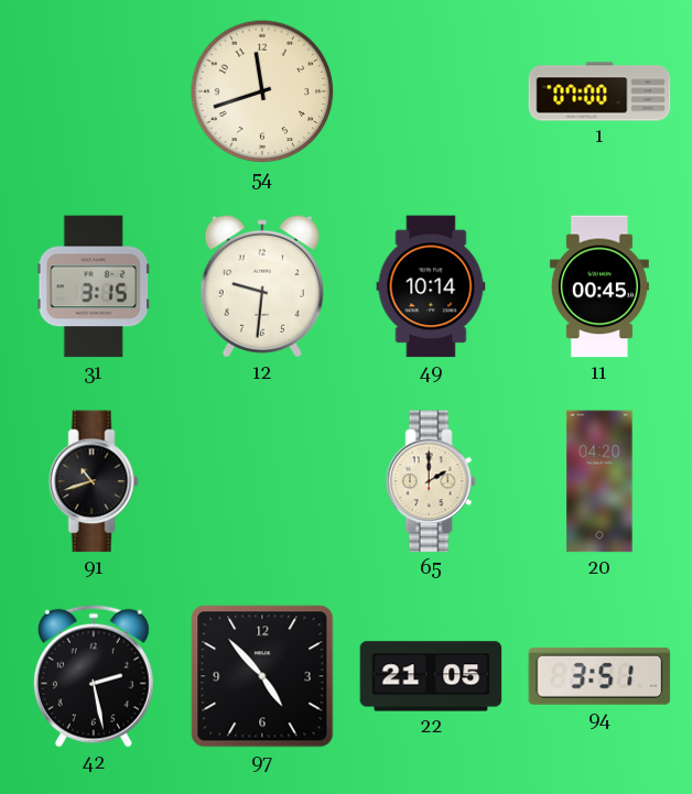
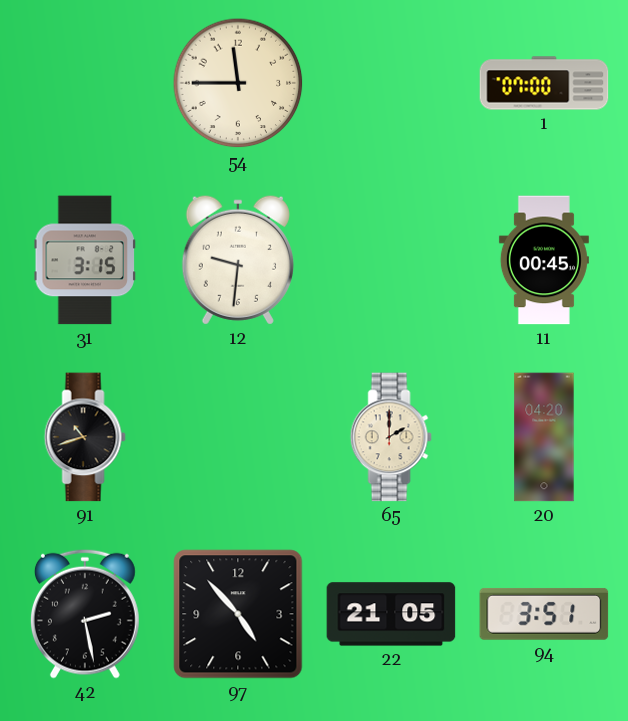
54: 11:42 -> 11:45 (238, 83)
49: 10:14 -> none (431, 286)
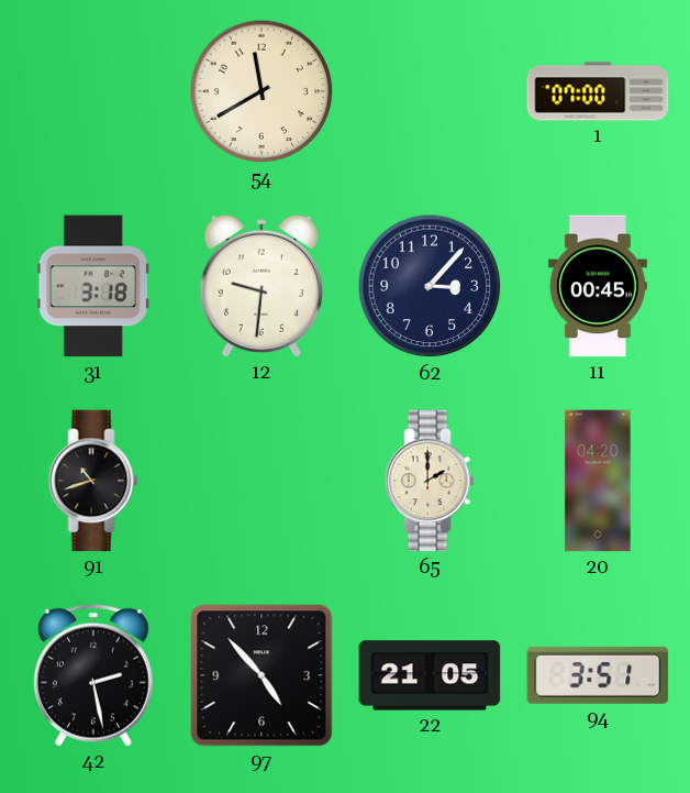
54: 11:45 -> 11:40 (261, 91)
31: 3:15 -> 3:18 (92, 286)
62: none -> 3:07 (430, 286)
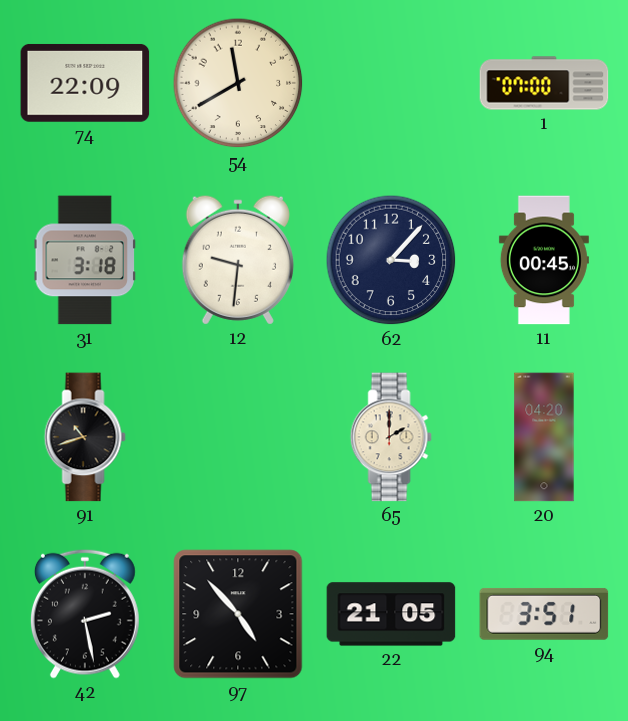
74: none -> 22:09 (85, 83)
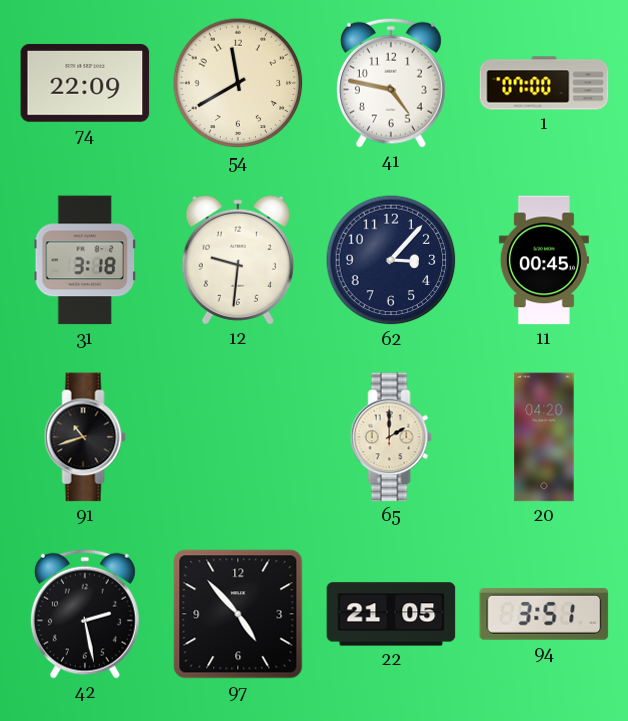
41: none -> 4:47 (391, 83)
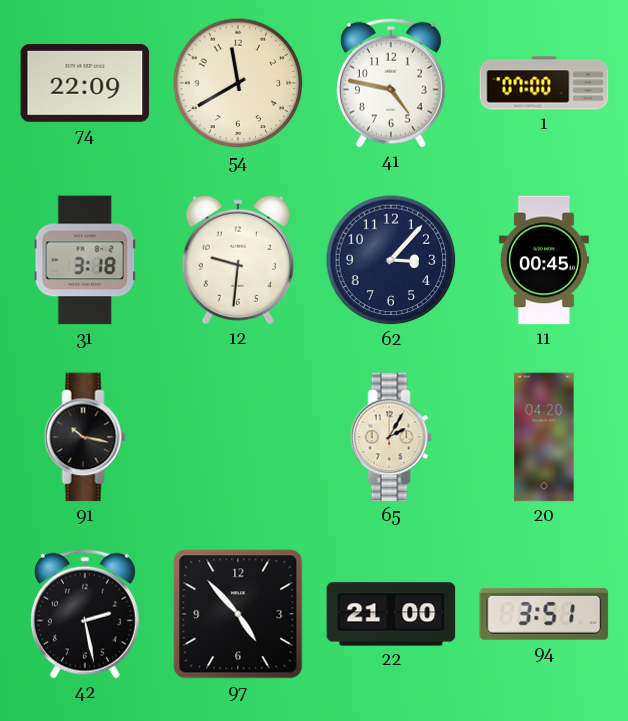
91: 10:42 -> 10:17 (85, 437)
65: 2:00 -> 2:05 (391, 437)
22: 21:05 -> 21:00 (391, 614)
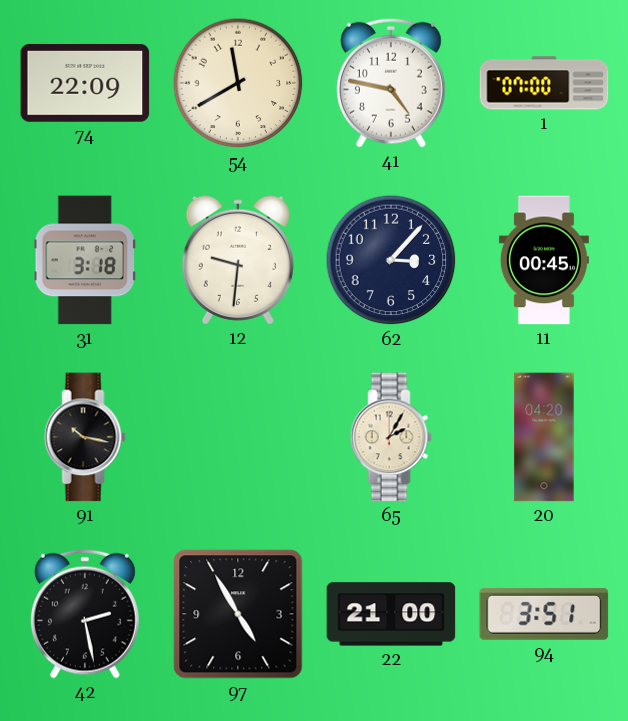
97: 4:53 -> 4:55 (238, 614)
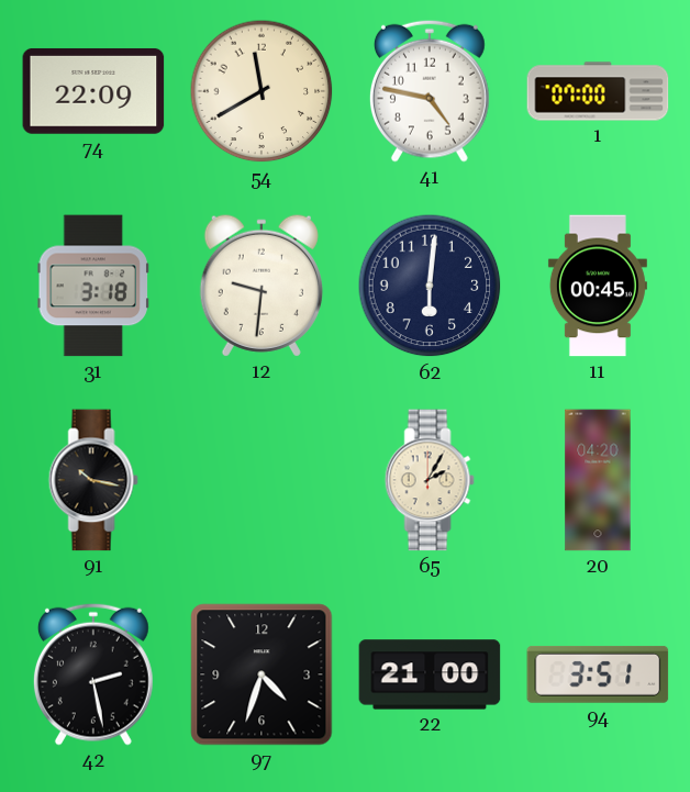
62: 3:07 -> 6:01 (430, 286)
97: 4:55 -> 4:33 (261, 674)
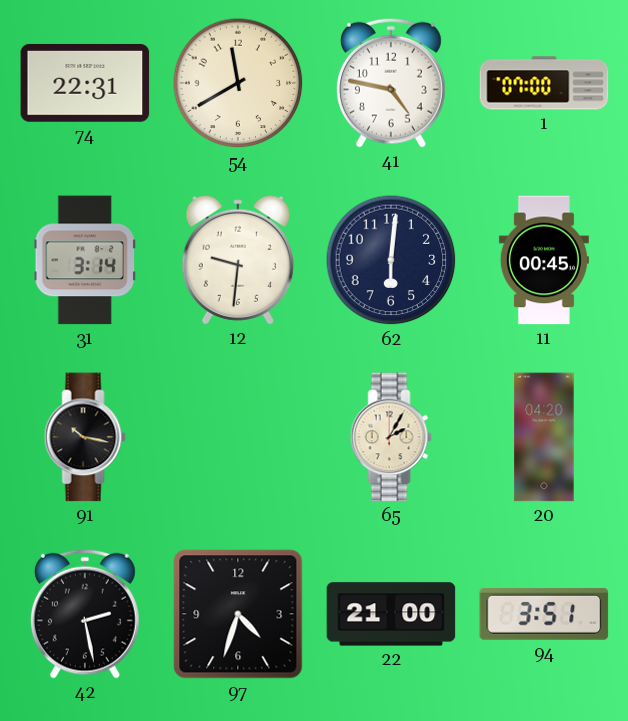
74: 22:09 -> 22:31 (85, 83)
31: 3:18 -> 3:14 (84, 260)
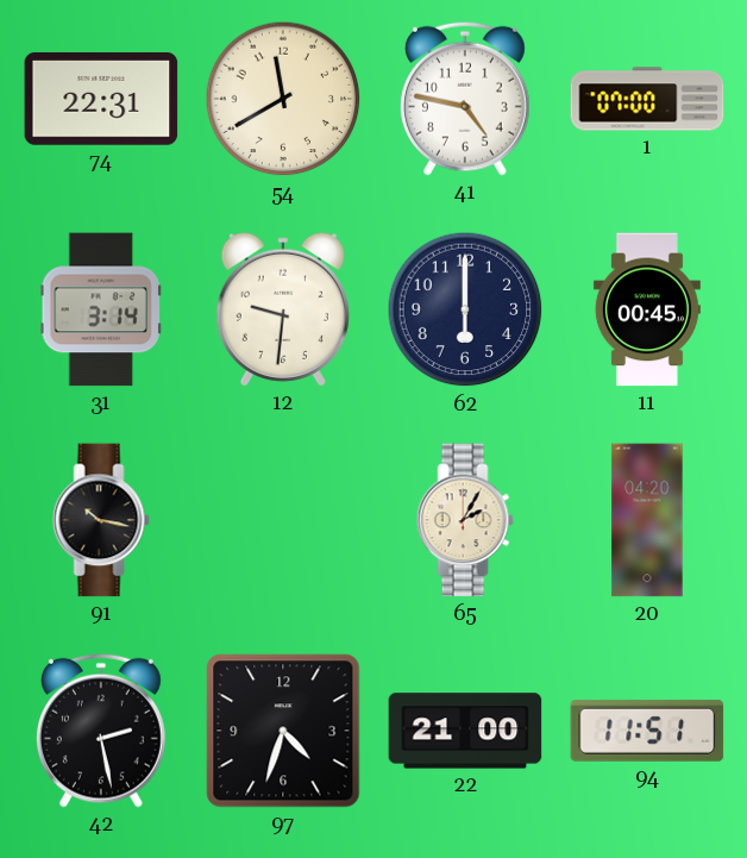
62: 6:01 -> 6:00 (465, 309)
94: 3:51 -> 11:51 (647, 731)
